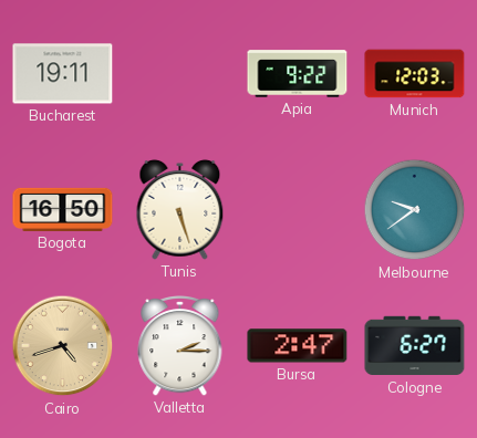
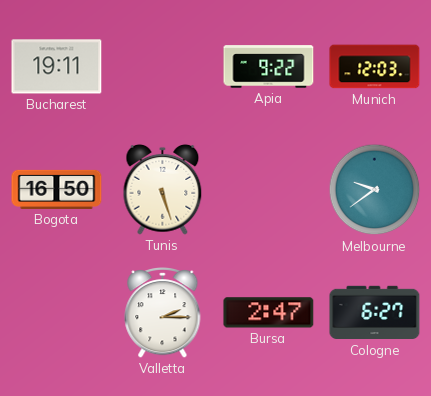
Cairo: 4:42 -> none (63, 346)
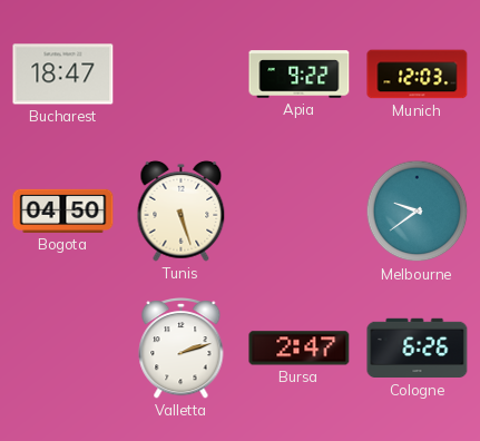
Bucharest: 19:11 -> 18:47 (63, 75)
Bogota: 16:50 -> 04:50 (63, 210)
Valletta: 2:15 -> 2:12 (182, 349)
Cologne: 6:27 -> 6:26 (418, 349)
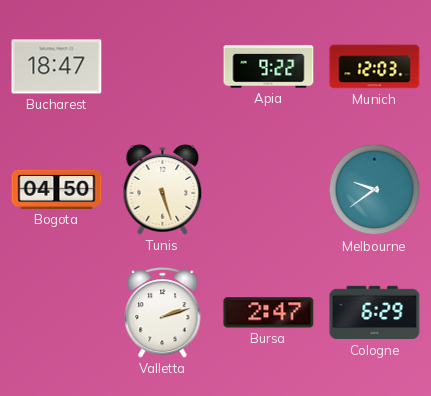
Cologne: 6:26 -> 6:29 (375, 313)
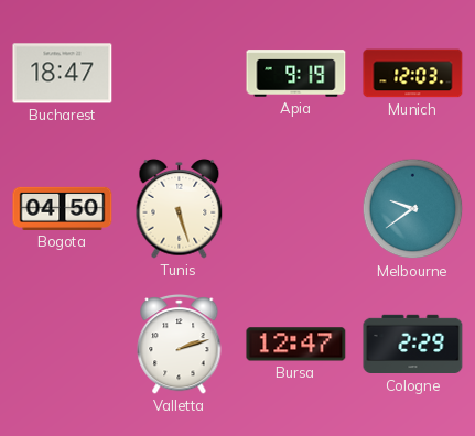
Apia: 9:22 -> 9:19 (296, 74)
Bursa: 2:47 -> 12:47 (296, 345)
Cologne: 6:29 -> 2:29 (413, 345)
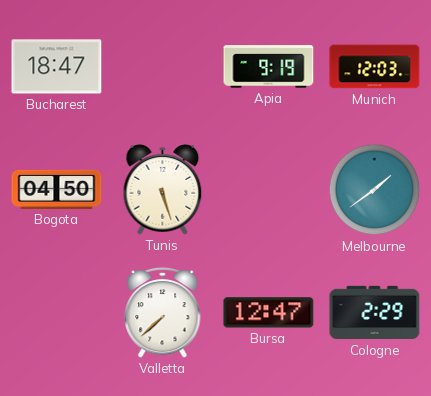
Melbourne: 9:39 -> 1:39 (375, 190)
Valletta: 2:12 -> 7:38 (163, 313)
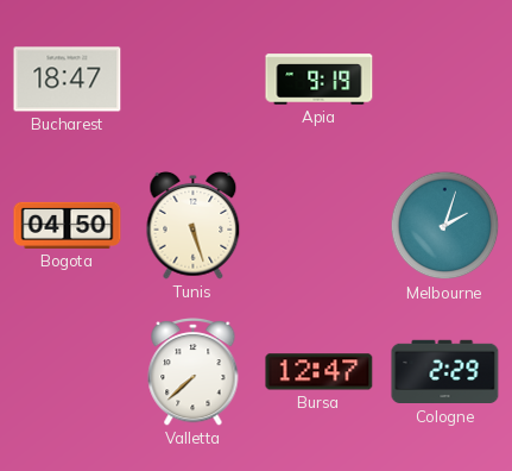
Munich: 12:03 -> none (375, 67)
Melbourne: 1:39 -> 2:03 (445, 226)
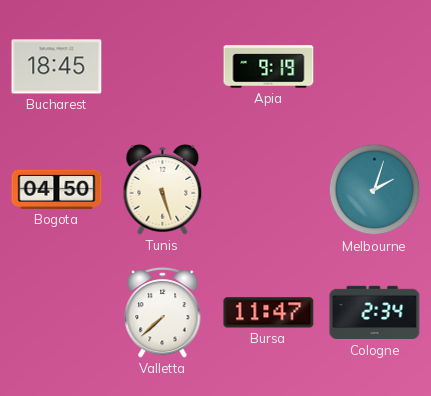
Bucharest: 18:47 -> 18:45 (57, 67)
Bursa: 12:47 -> 11:47 (269, 313)
Cologne: 2:29 -> 2:34 (375, 313)
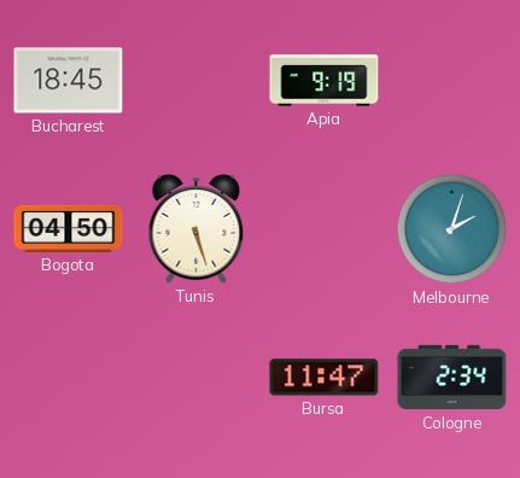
Valletta: 7:38 -> none (163, 313)
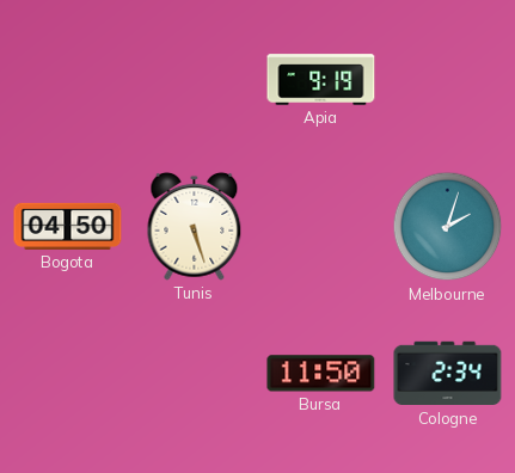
Bucharest: 18:45 -> none (69, 81)
Bursa: 11:47 -> 11:50 (321, 374)
